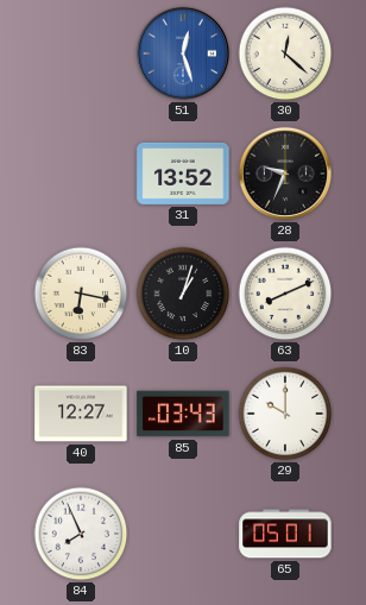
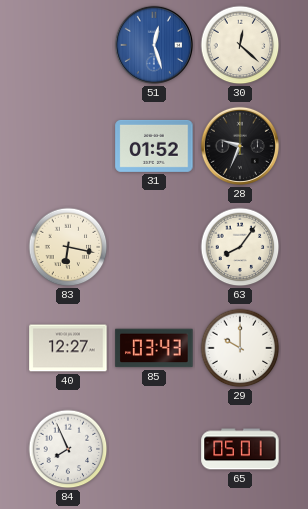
31: 13:52 -> 01:52 (154, 146)
10: 1:03 -> none (183, 294)
63: 8:11 -> 8:06 (240, 247)
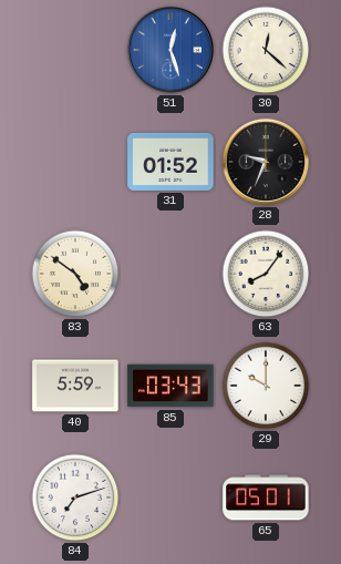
83: 6:17 -> 4:51 (75, 274)
40: 12:27 -> 5:59 (75, 386)
84: 7:56 -> 7:12 (75, 498)
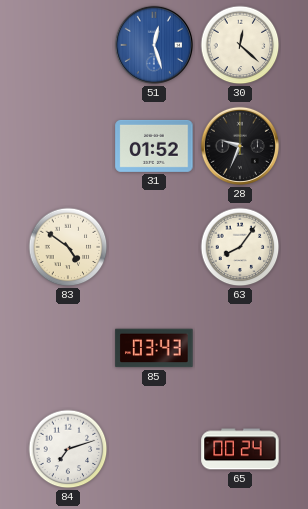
40: 5:59 -> none (75, 386)
29: 10:00 -> none (266, 386)
65: 05:01 -> 00:24 (240, 449)
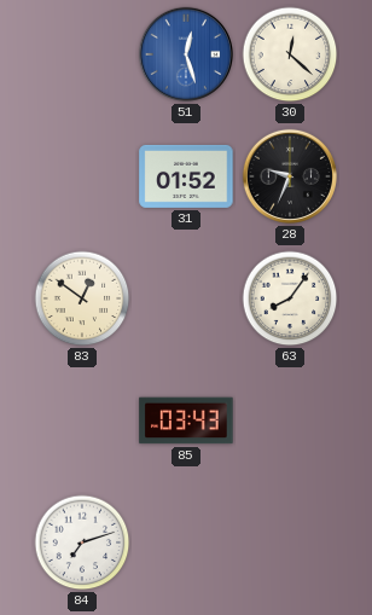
83: 4:51 -> 12:51 (82, 298)
65: 00:24 -> none (240, 449)
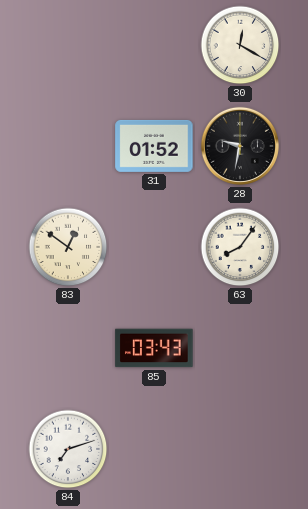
51: 12:27 -> none (186, 54)
30: 12:22 -> 12:20 (240, 45)
28: 9:34 -> 9:32 (240, 146)
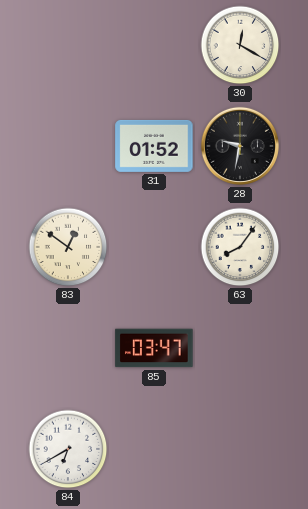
85: 03:43 -> 03:47 (154, 348)
84: 7:12 -> 6:40 (68, 449)
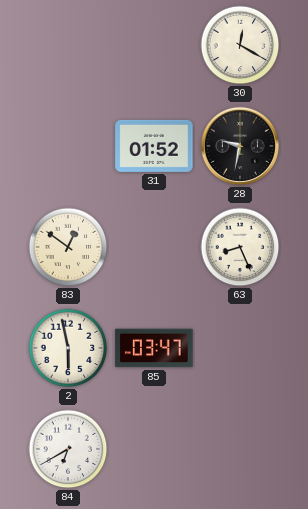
63: 8:06 -> 8:26 (240, 247)
2: none -> 5:58 (68, 348)
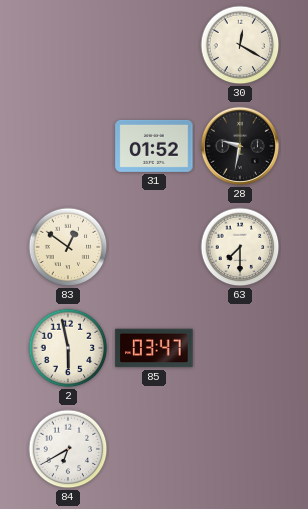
63: 8:26 -> 7:30 (240, 247)
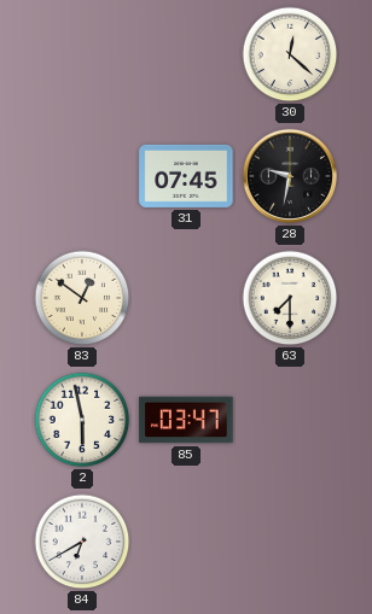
30: 12:20 -> 12:22 (290, 54)
31: 01:52 -> 07:45 (186, 176)
